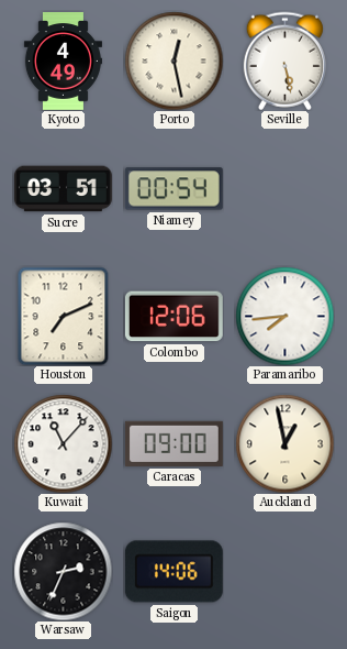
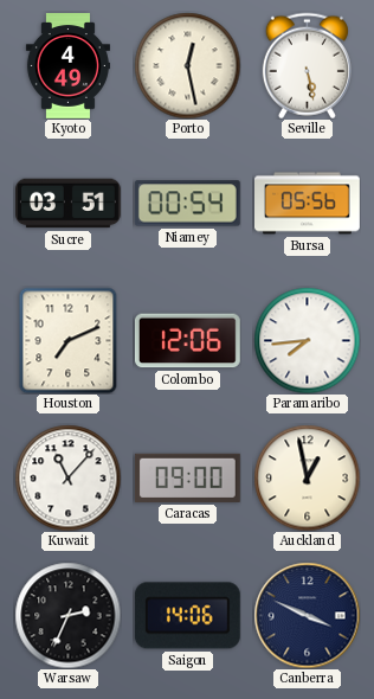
Bursa: none -> 05:56 (308, 204)
Canberra: none -> 3:49 (307, 615)
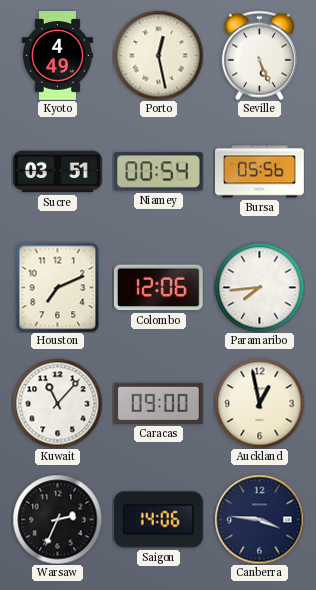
Seville: 5:28 -> 5:26 (259, 55)
Canberra: 3:49 -> 3:46 (259, 519)
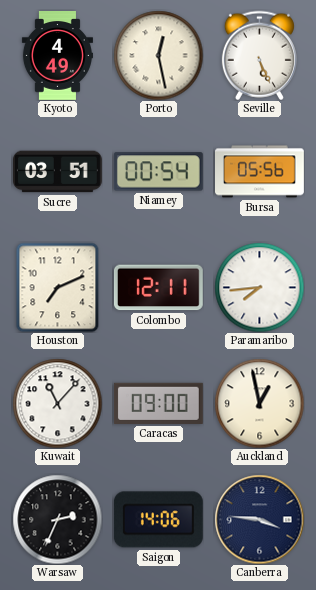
Colombo: 12:06 -> 12:11 (158, 288)
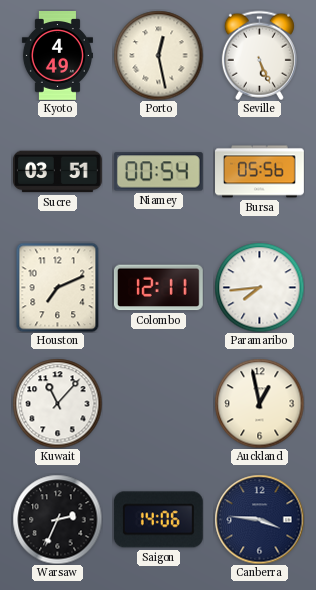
Caracas: 09:00 -> none (158, 403)
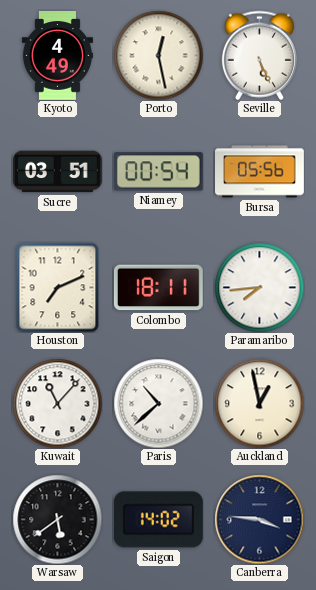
Colombo: 12:11 -> 18:11 (158, 288)
Paris: none -> 10:38 (158, 403)
Warsaw: 2:34 -> 5:39 (57, 519)
Saigon: 14:06 -> 14:02 (158, 520)
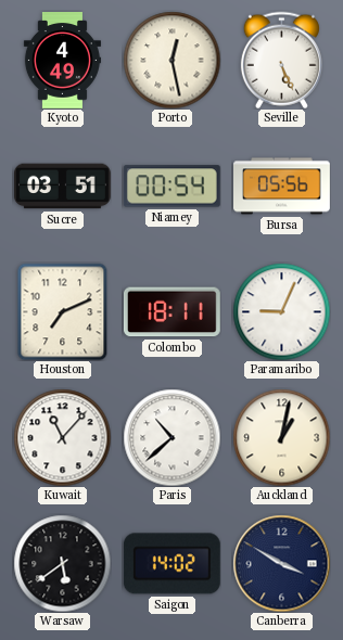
Paramaribo: 7:44 -> 9:04 (281, 311)
Auckland: 12:58 -> 1:02 (281, 437)
Canberra: 3:46 -> 3:50 (281, 563)
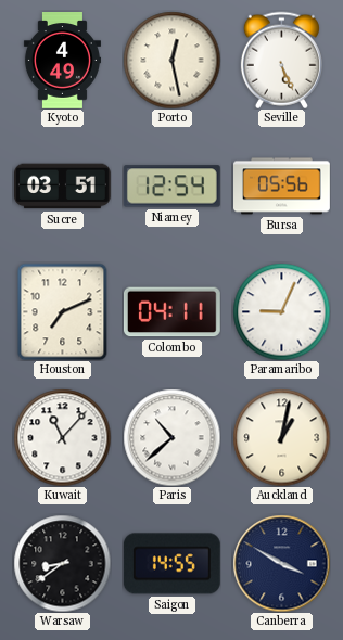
Niamey: 00:54 -> 12:54 (171, 187)
Colombo: 18:11 -> 04:11 (171, 312)
Warsaw: 5:39 -> 8:39 (62, 563)
Saigon: 14:02 -> 14:55 (171, 564)
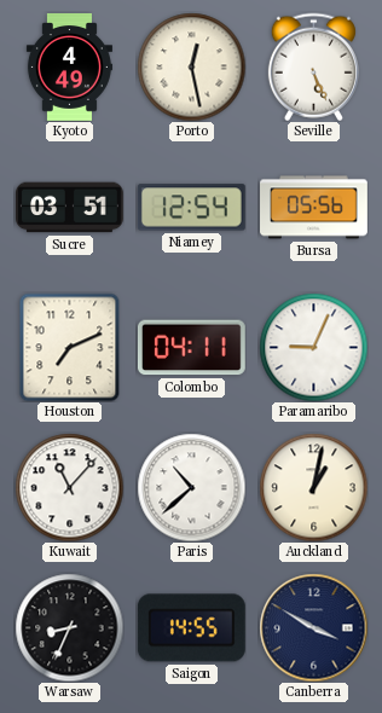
Warsaw: 8:39 -> 8:34 (69, 627)
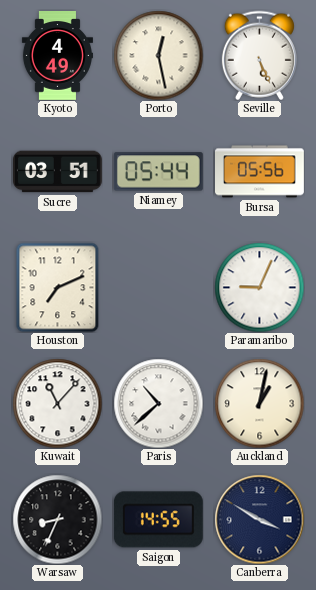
Niamey: 12:54 -> 05:44 (158, 172)
Colombo: 04:11 -> none (191, 348)
